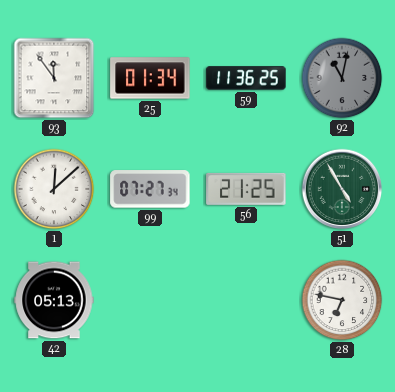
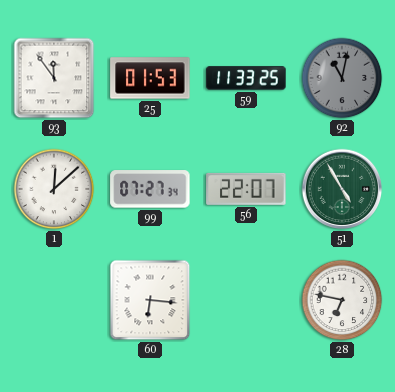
25: 01:34 -> 01:53 (150, 78)
59: 11:36 -> 11:33 (246, 78)
56: 21:25 -> 22:07 (246, 189)
42: 05:13 -> none (54, 300)
60: none -> 6:16 (150, 300)
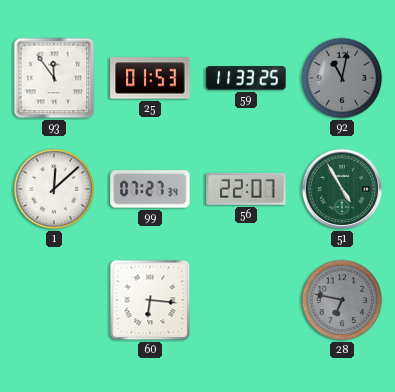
28 dial: white -> grey (342, 300)
